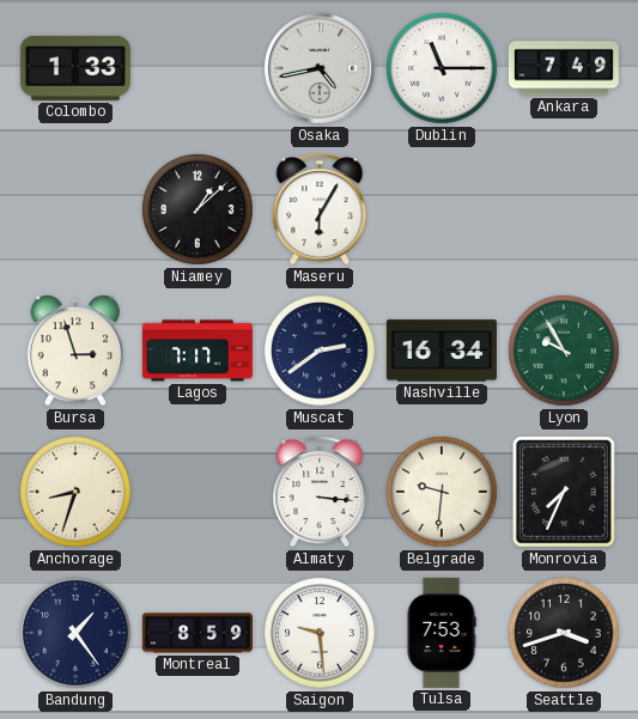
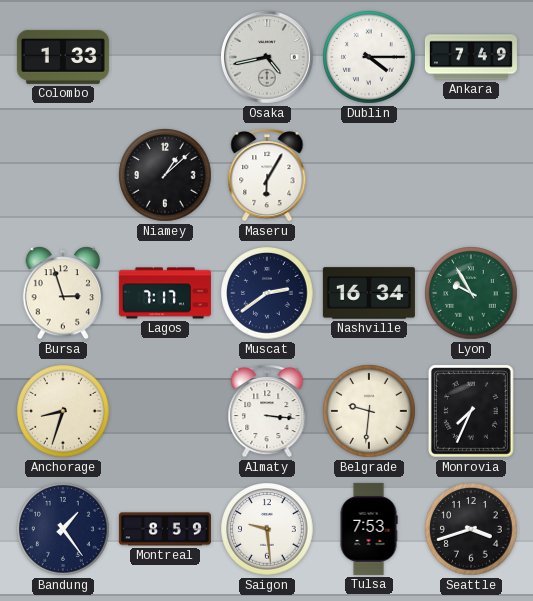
Dublin: 11:15 -> 4:15 (369, 57)
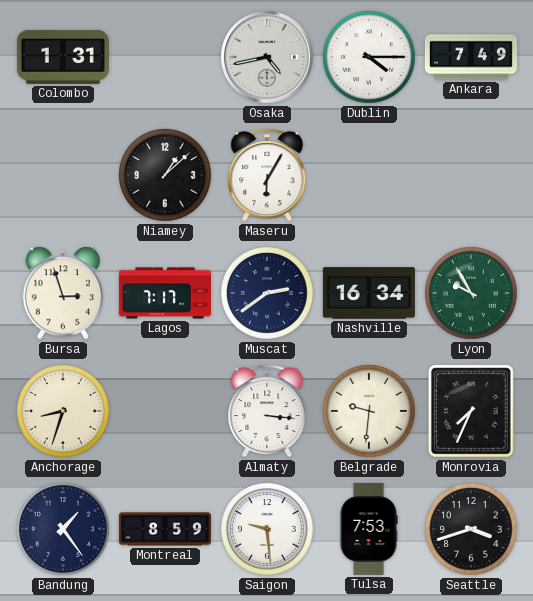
Colombo: 1:33 -> 1:31 (63, 57)
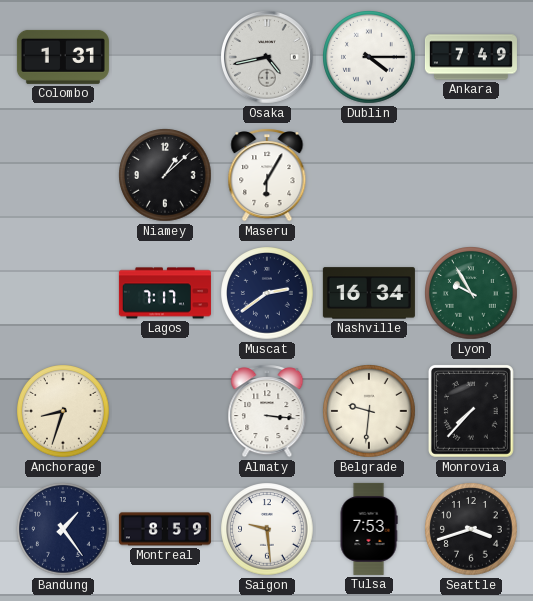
Bursa: 2:57 -> none (63, 293)
Monrovia: 7:34 -> 7:37 (471, 411)
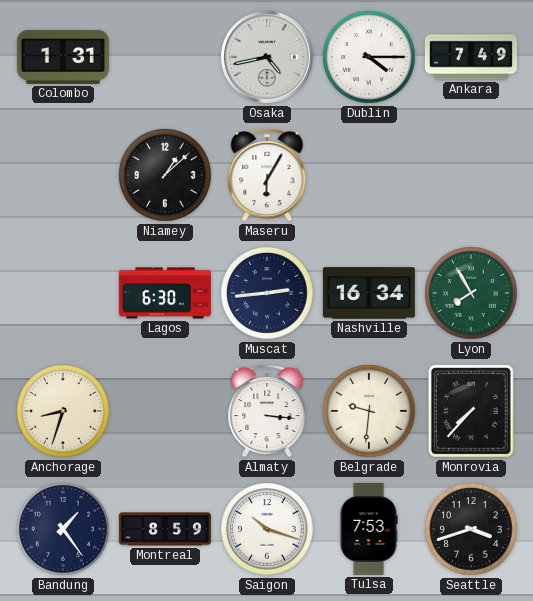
Lagos: 7:17 -> 6:30 (165, 293)
Muscat: 2:39 -> 2:44 (267, 293)
Lyon: 9:55 -> 7:55 (471, 293)
Saigon: 9:29 -> 10:18 (267, 529)
